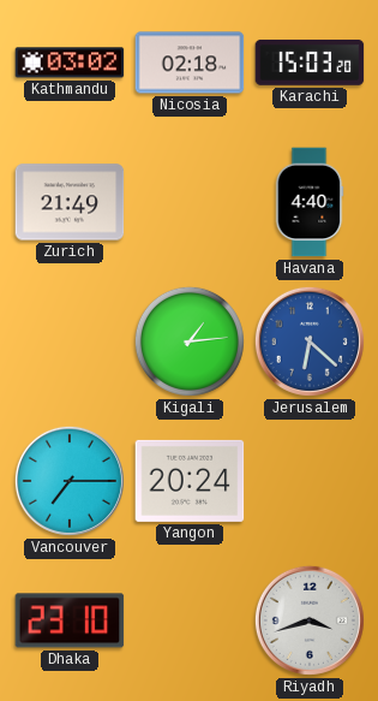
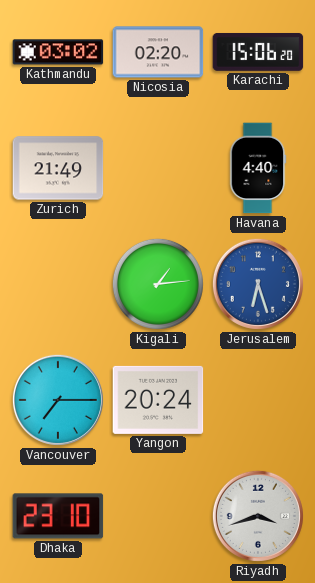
Nicosia: 02:18 -> 02:20 (158, 52)
Karachi: 15:03 -> 15:06 (258, 52)
Jerusalem: 6:22 -> 6:27 (258, 284)
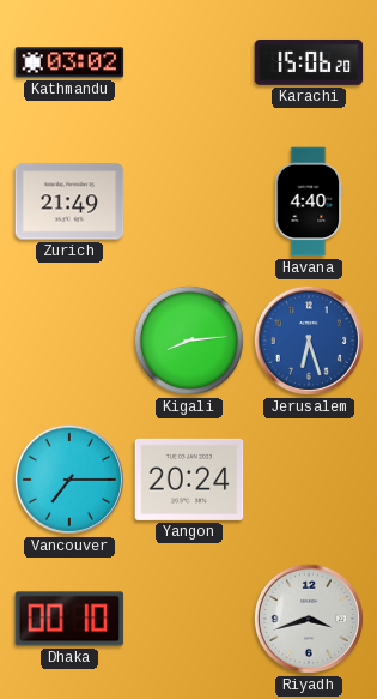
Nicosia: 02:20 -> none (158, 52)
Kigali: 1:14 -> 8:14 (189, 341)
Dhaka: 23:10 -> 00:10 (69, 619)
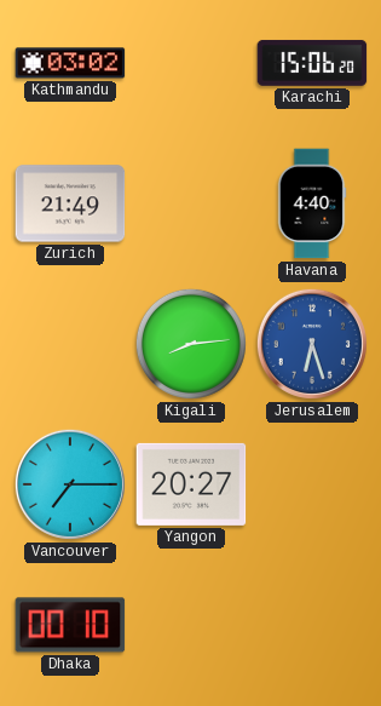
Yangon: 20:24 -> 20:27 (191, 484)
Riyadh: 3:42 -> none (309, 619)
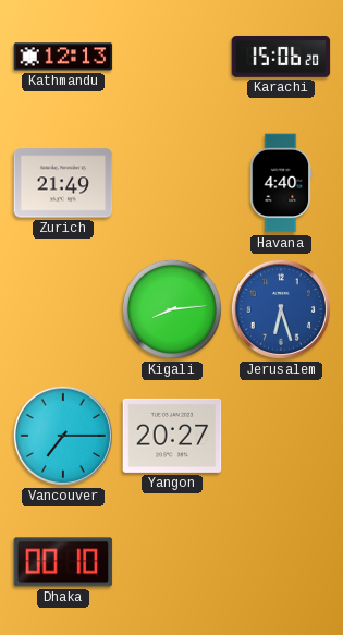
Kathmandu: 03:02 -> 12:13 (63, 57)
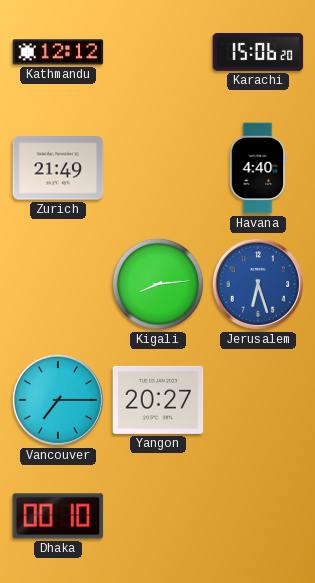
Kathmandu: 12:13 -> 12:12 (58, 52)
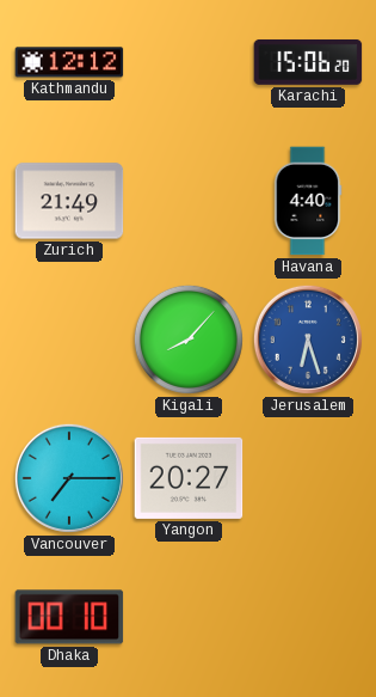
Kigali: 8:14 -> 8:07 (189, 340)
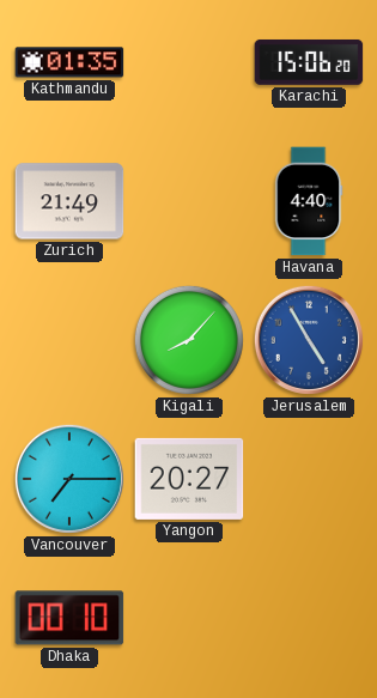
Kathmandu: 12:12 -> 01:35 (69, 62)
Jerusalem: 6:27 -> 4:55 (309, 340)
